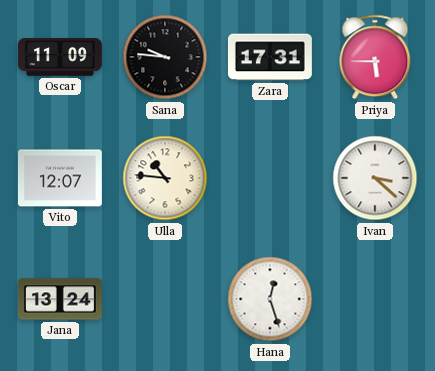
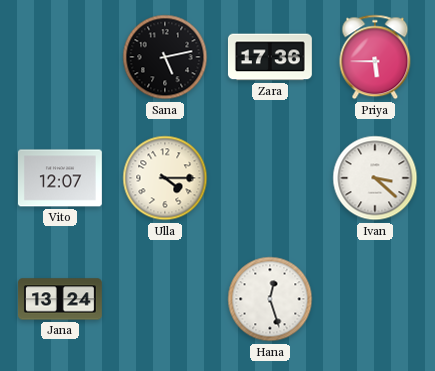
Oscar: 11:09 -> none (60, 57)
Sana: 9:46 -> 5:13 (165, 57)
Zara: 17:31 -> 17:36 (270, 57)
Ulla: 10:46 -> 4:15 (165, 178)
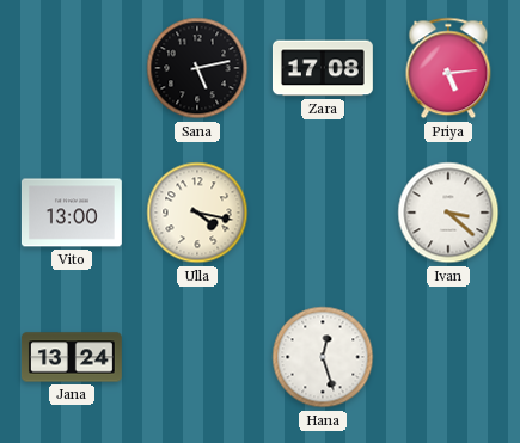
Zara: 17:36 -> 17:08 (323, 68)
Priya: 5:45 -> 5:14 (448, 68)
Vito: 12:07 -> 13:00 (72, 213)
Ulla: 4:15 -> 4:17 (197, 213)
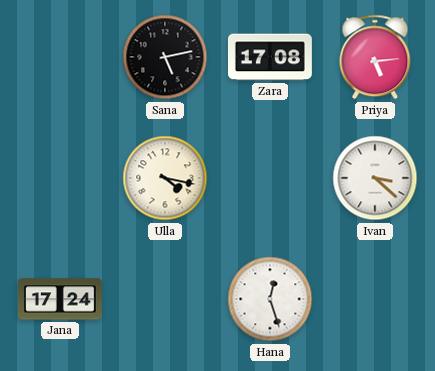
Vito: 13:00 -> none (72, 213)
Jana: 13:24 -> 17:24 (60, 299)
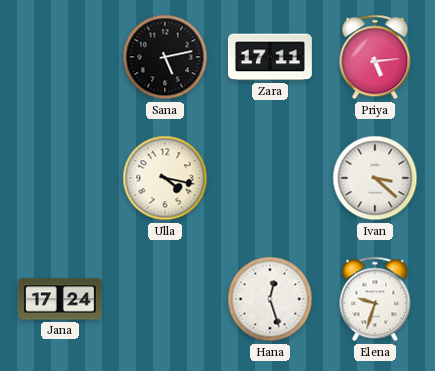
Zara: 17:08 -> 17:11 (270, 57)
Elena: none -> 9:33 (375, 299)
